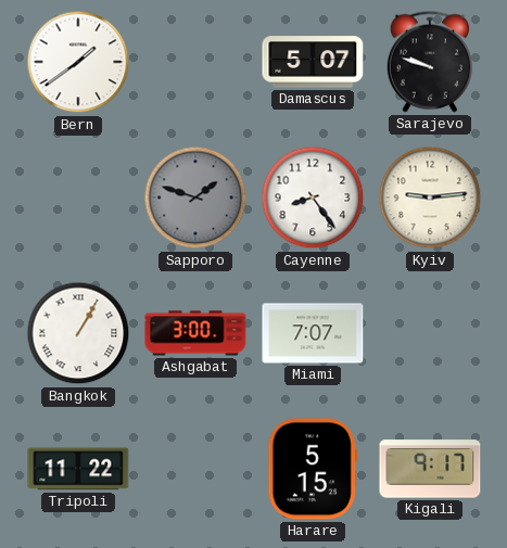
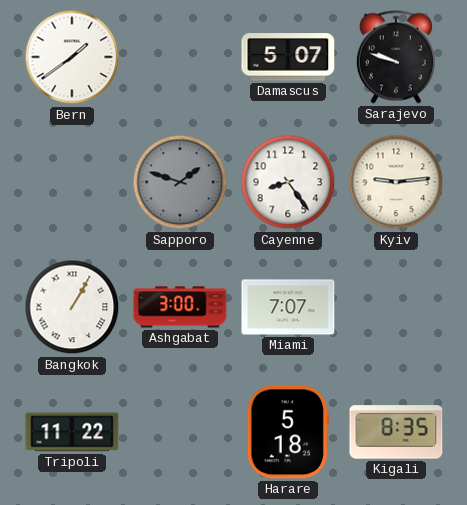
Harare: 5:15 -> 5:18 (288, 432)
Kigali: 9:17 -> 8:35 (396, 432)
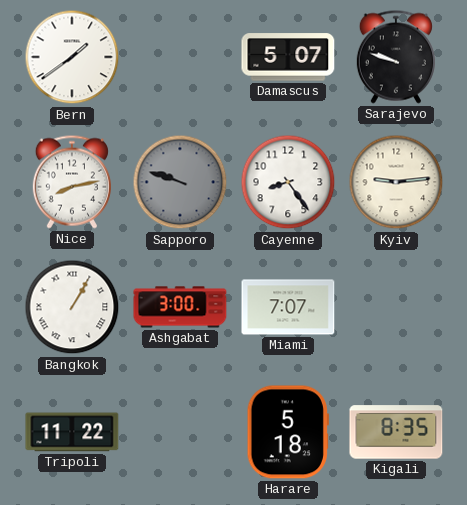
Nice: none -> 8:13 (72, 182)
Sapporo: 1:48 -> 9:48 (180, 182)
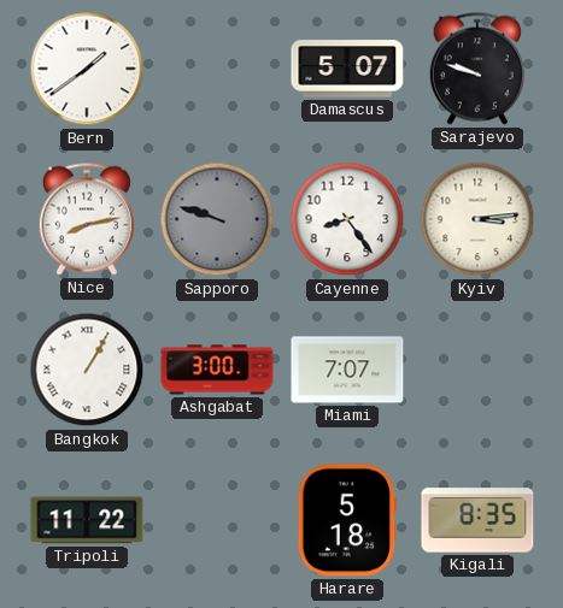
Kyiv: 9:14 -> 3:14 (477, 219)
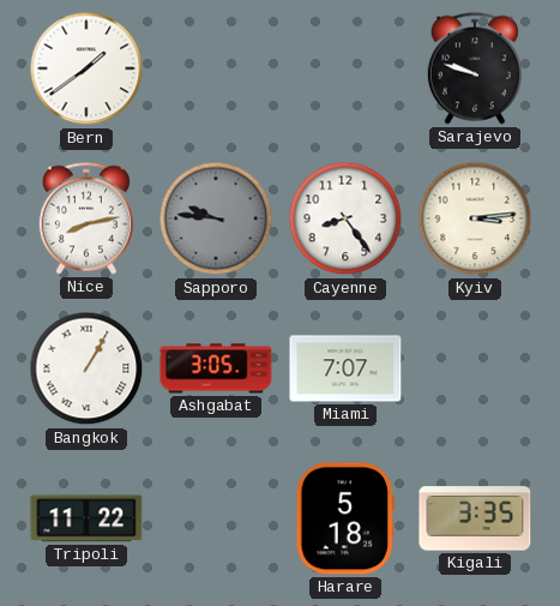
Damascus: 5:07 -> none (347, 69)
Sapporo: 9:48 -> 9:46 (216, 218)
Ashgabat: 3:00 -> 3:05 (216, 368)
Kigali: 8:35 -> 3:35 (475, 518)
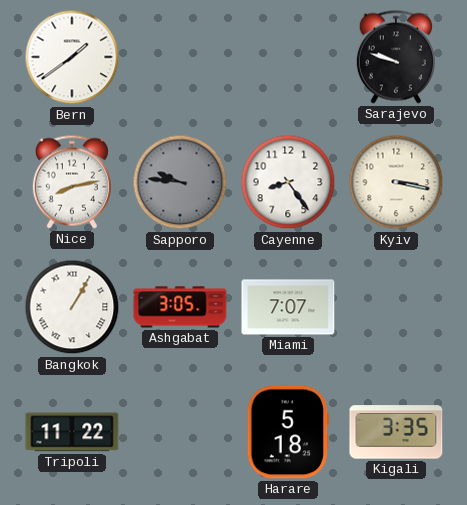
Kyiv: 3:14 -> 3:17 (396, 182)
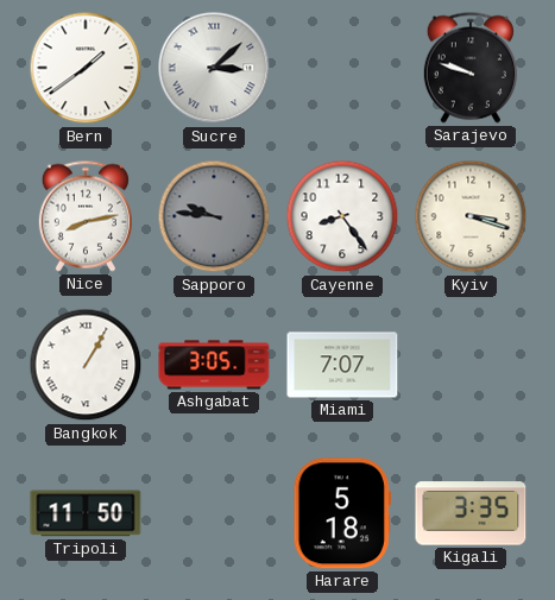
Sucre: none -> 3:08 (214, 68)
Kyiv: 3:17 -> 3:18 (471, 216)
Tripoli: 11:22 -> 11:50 (86, 513)
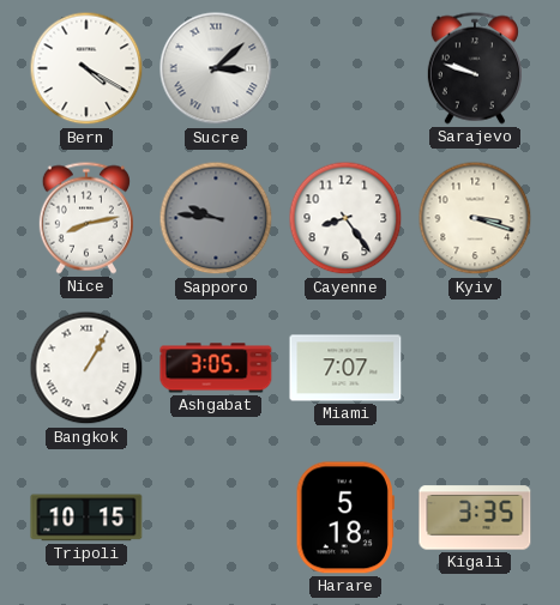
Bern: 1:39 -> 4:20 (86, 68)
Tripoli: 11:50 -> 10:15 (86, 518)
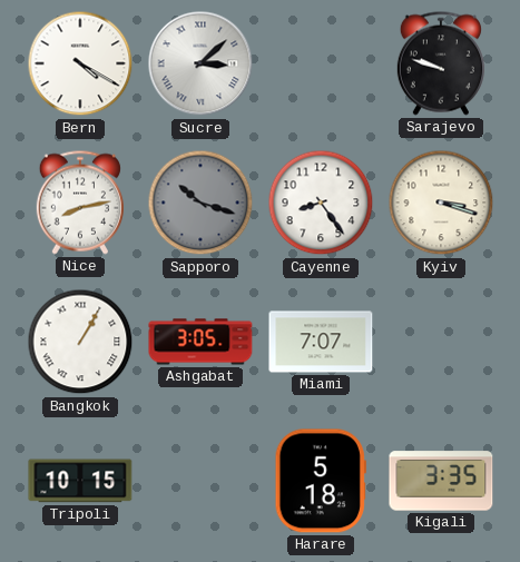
Sapporo: 9:46 -> 10:18 (200, 203)
